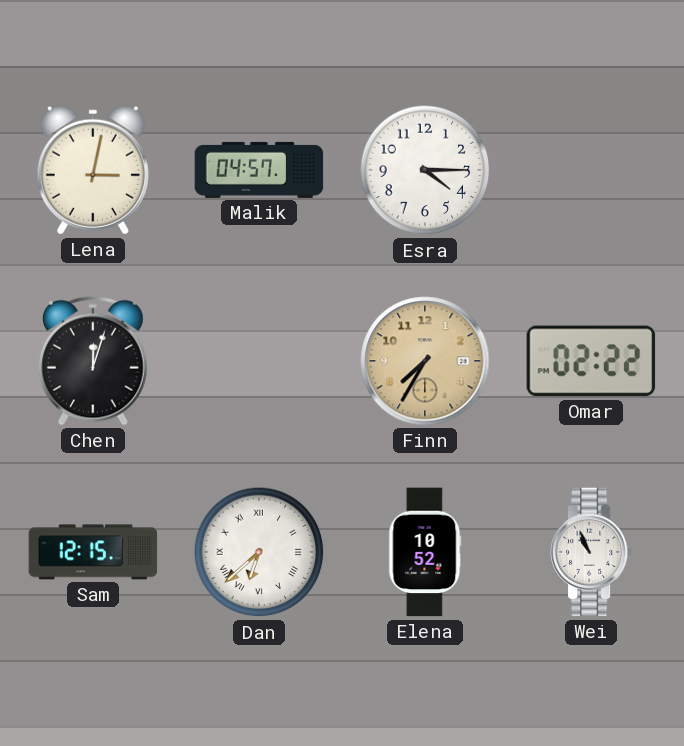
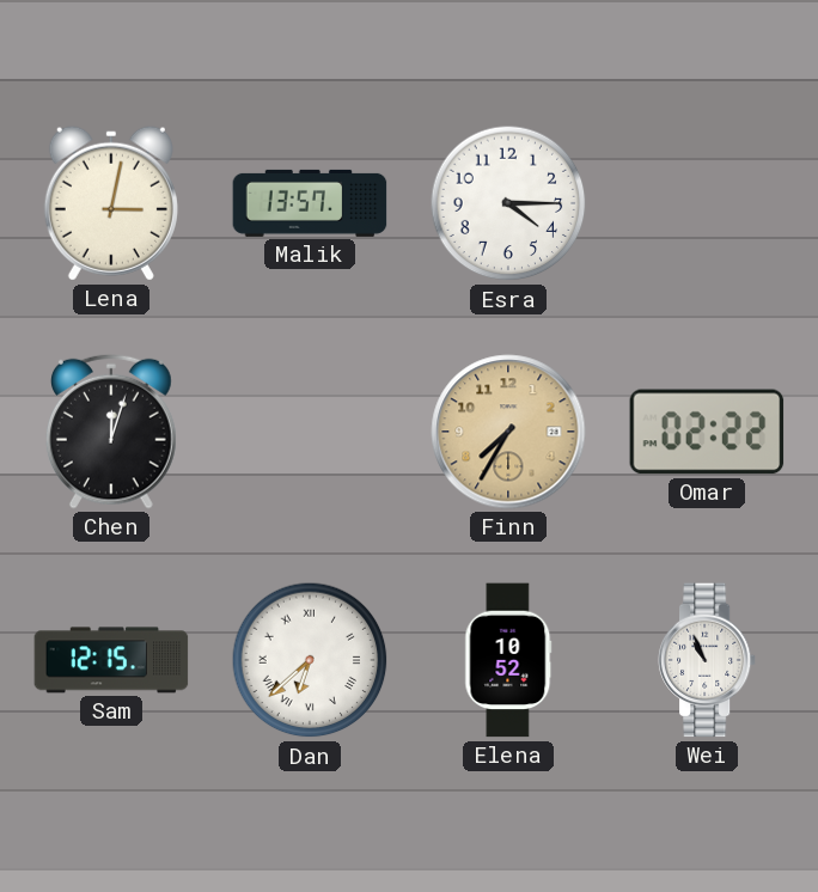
Malik: 04:57 -> 13:57 (310, 203)
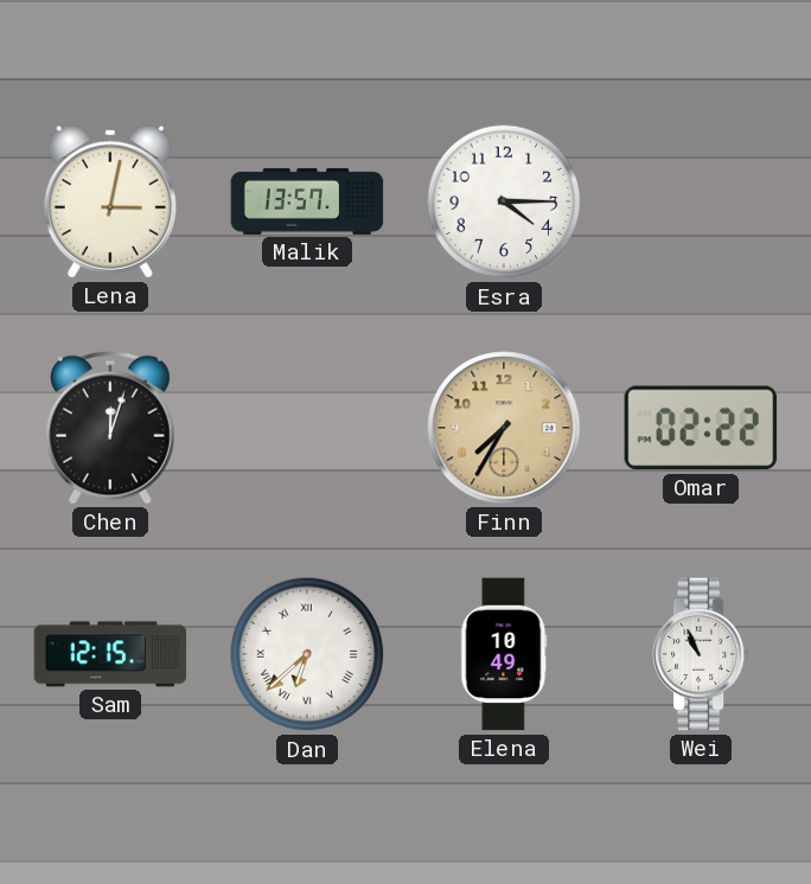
Elena: 10:52 -> 10:49 (504, 654)
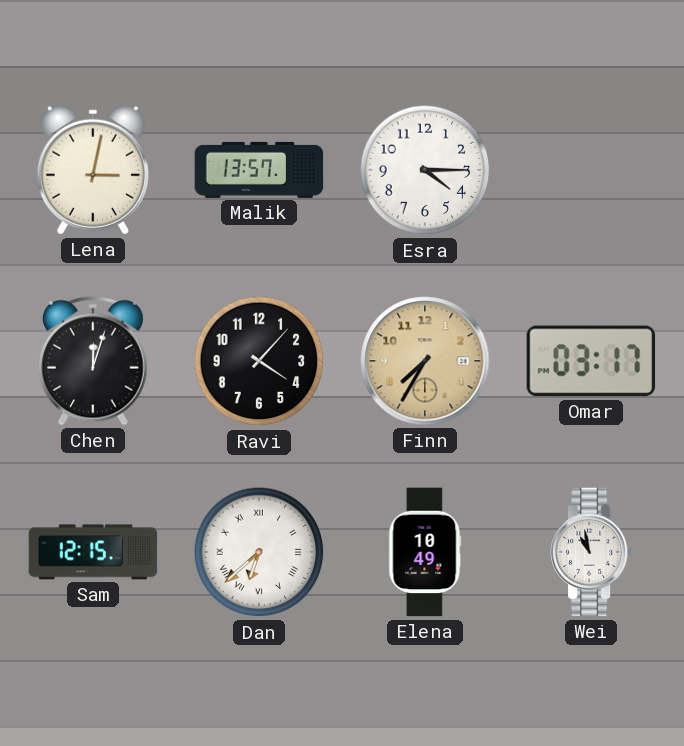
Ravi: none -> 4:07 (259, 361)
Omar: 02:22 -> 03:17 (591, 361)
Wei: 10:56 -> 10:58 (591, 552)
